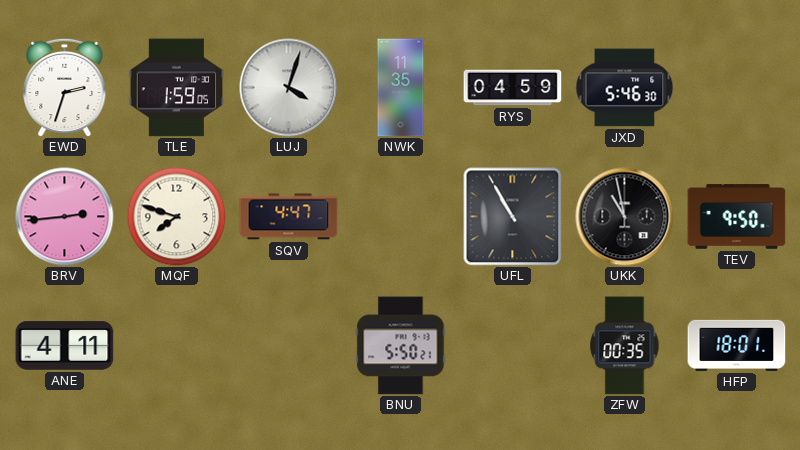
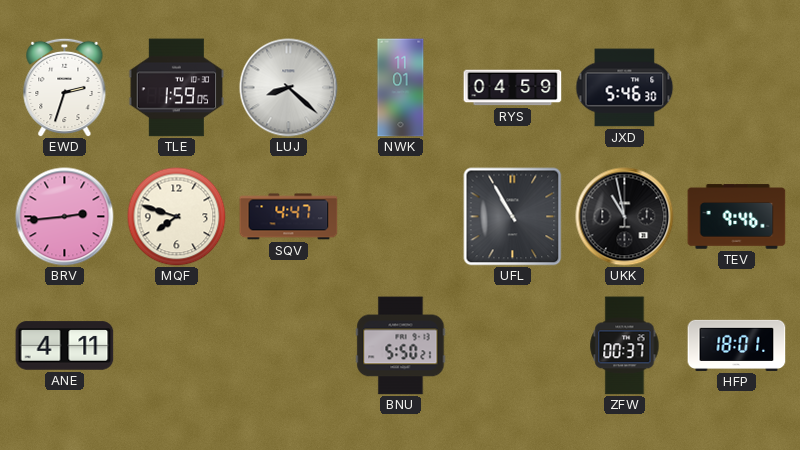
LUJ: 4:03 -> 8:22 (289, 88)
NWK: 11:35 -> 11:01 (401, 88)
TEV: 9:50 -> 9:46 (737, 217)
ZFW: 00:35 -> 00:37 (625, 346)
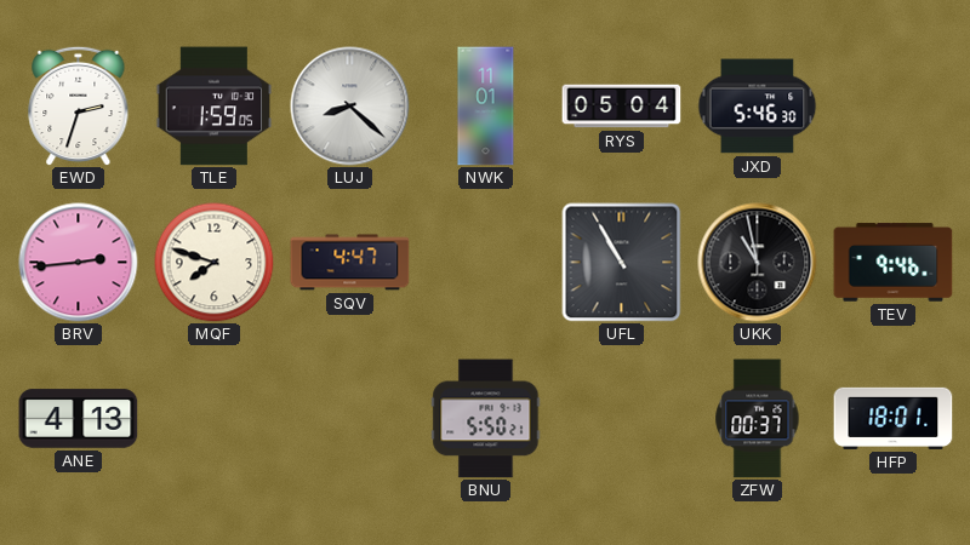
RYS: 04:59 -> 05:04 (622, 107)
ANE: 4:11 -> 4:13 (79, 419)
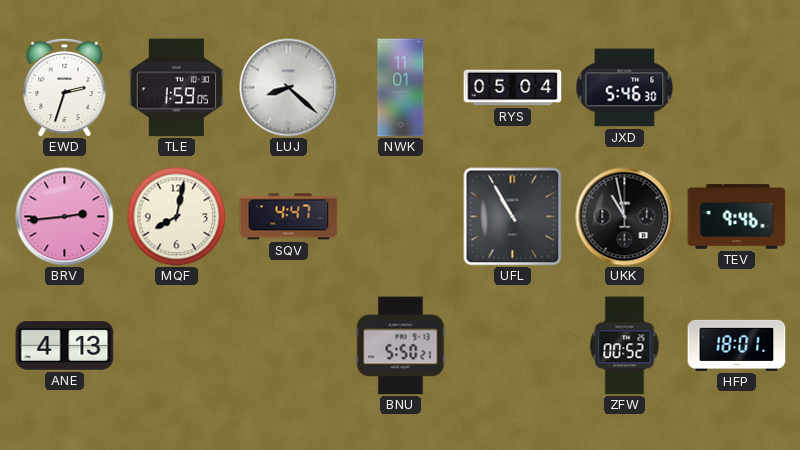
MQF: 7:48 -> 8:02 (177, 217)
ZFW: 00:37 -> 00:52 (625, 346)
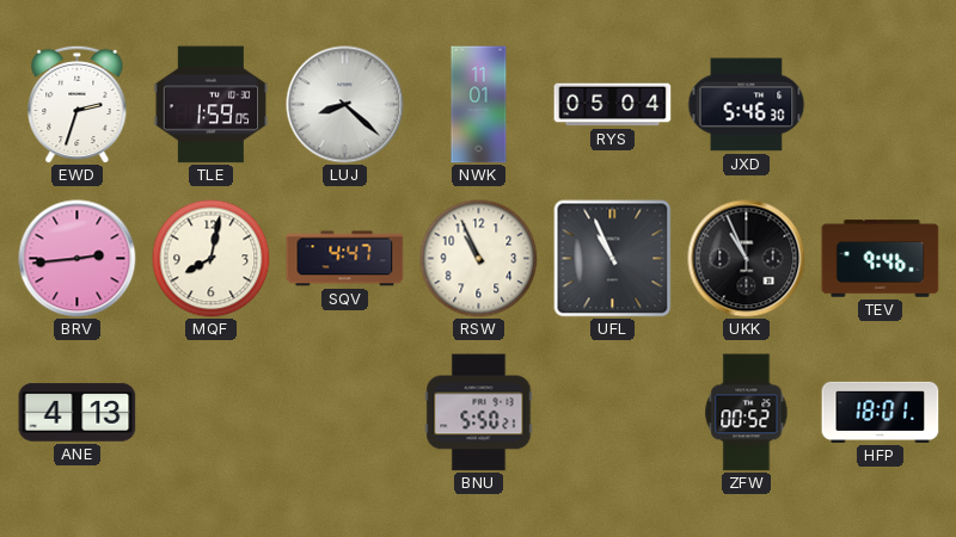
RSW: none -> 10:56 (479, 259)
UFL: 10:55 -> 10:56 (613, 259)
UKK: 10:58 -> 10:56 (747, 259)
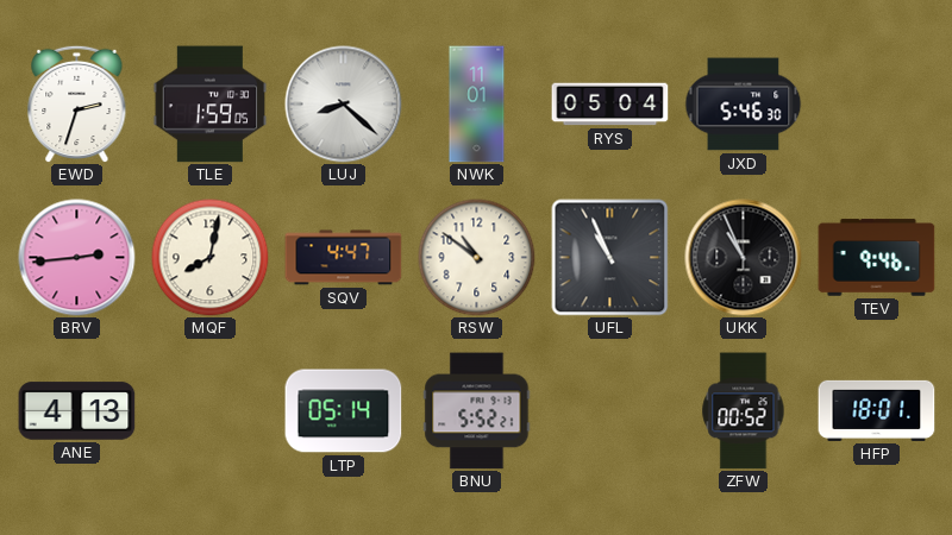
RSW: 10:56 -> 10:51 (477, 258)
LTP: none -> 05:14 (344, 411)
BNU: 5:50 -> 5:52 (477, 411)
